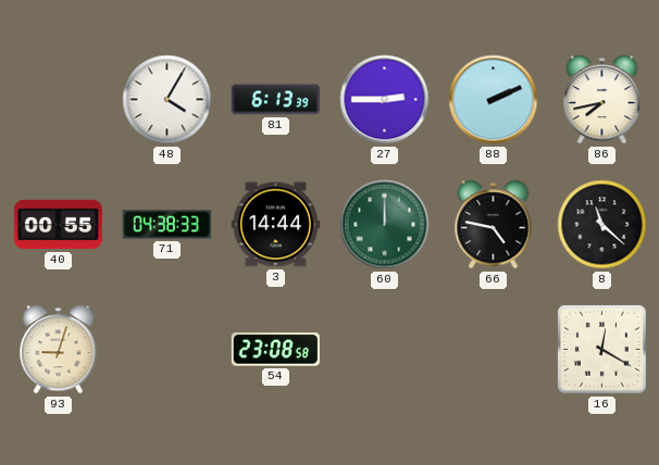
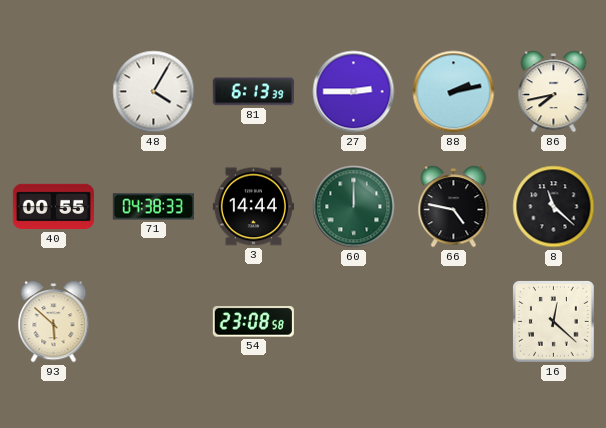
88: 2:11 -> 2:13 (454, 92)
93: 9:03 -> 5:52 (54, 322)
16: 12:20 -> 12:22 (554, 322)
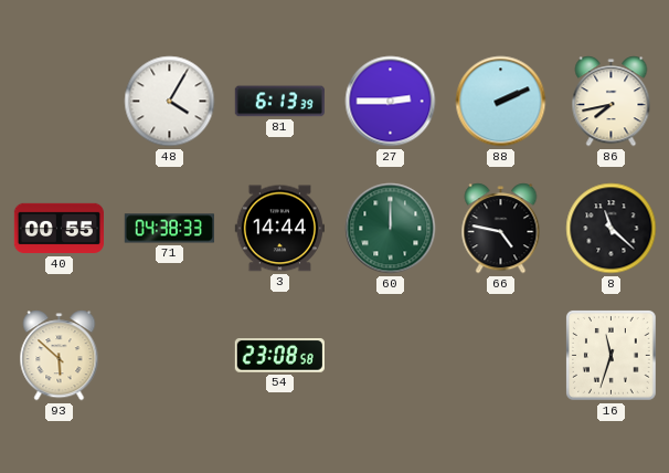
88: 2:13 -> 2:11 (501, 102)
16: 12:22 -> 11:33 (612, 356)
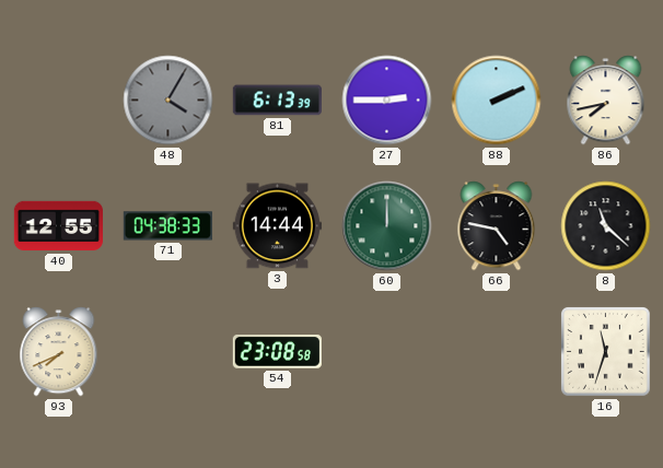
48 dial: white -> grey (168, 101)
40: 00:55 -> 12:55 (58, 226)
93: 5:52 -> 7:41 (59, 352)
